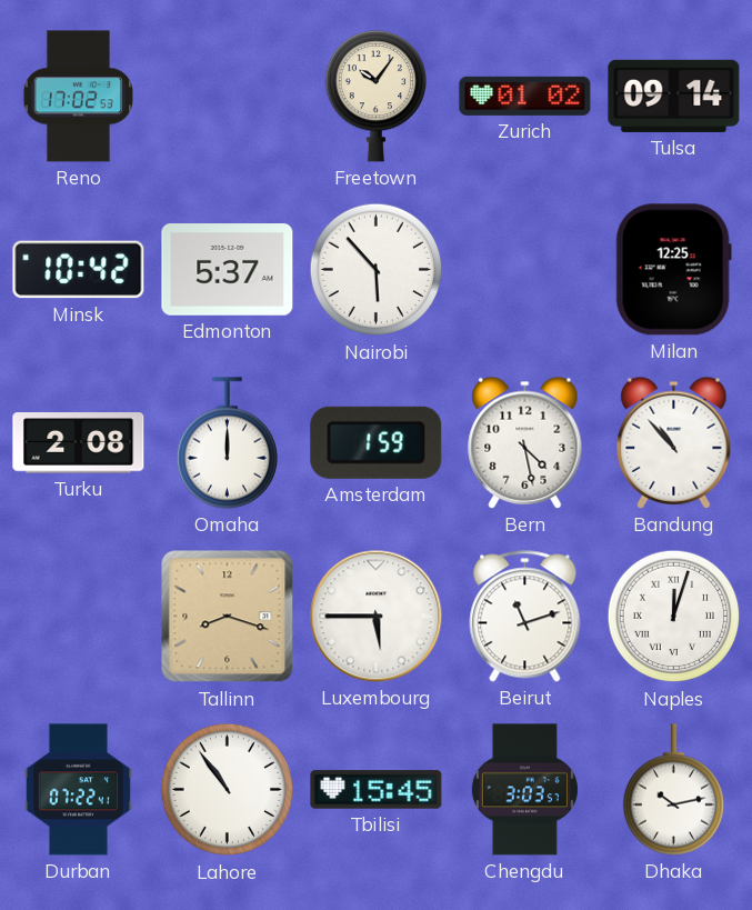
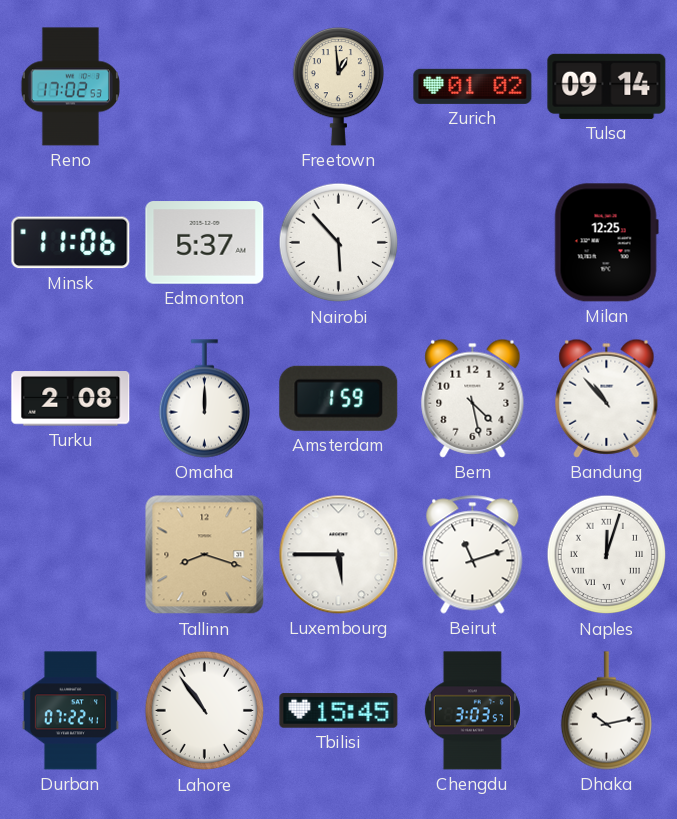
Freetown: 10:06 -> 12:59 (338, 87)
Minsk: 10:42 -> 11:06 (71, 243)
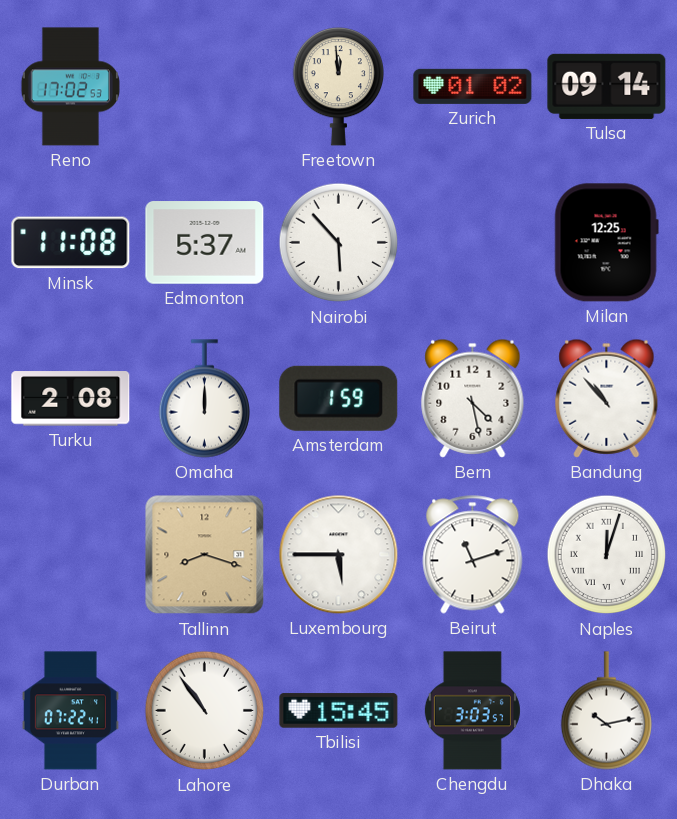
Freetown: 12:59 -> 11:59 (338, 87)
Minsk: 11:06 -> 11:08 (71, 243)
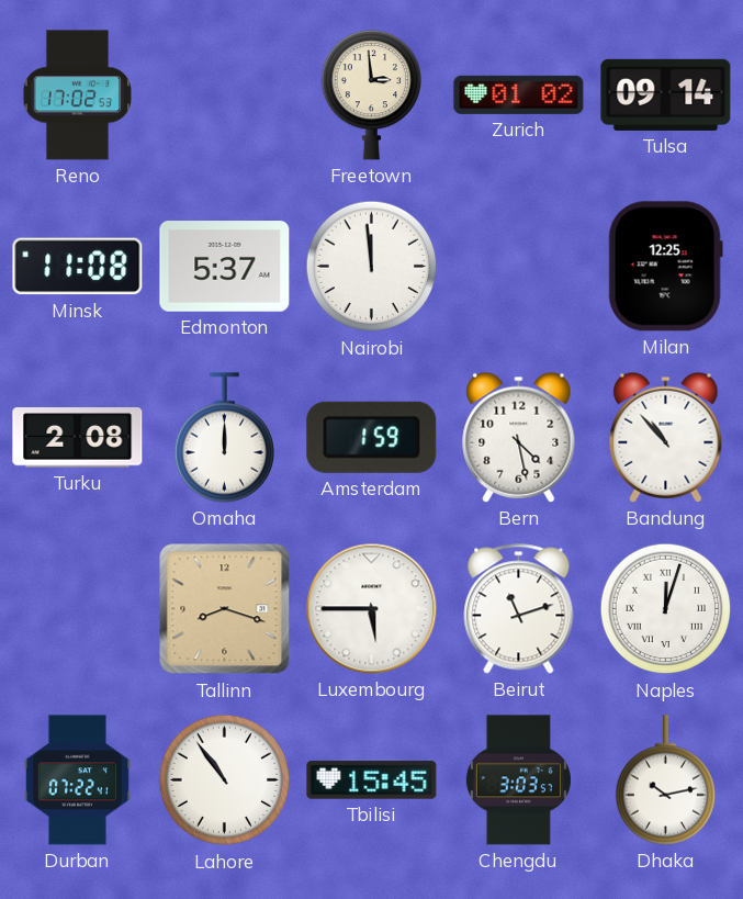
Freetown: 11:59 -> 2:59 (371, 95)
Nairobi: 5:53 -> 11:59 (372, 267)
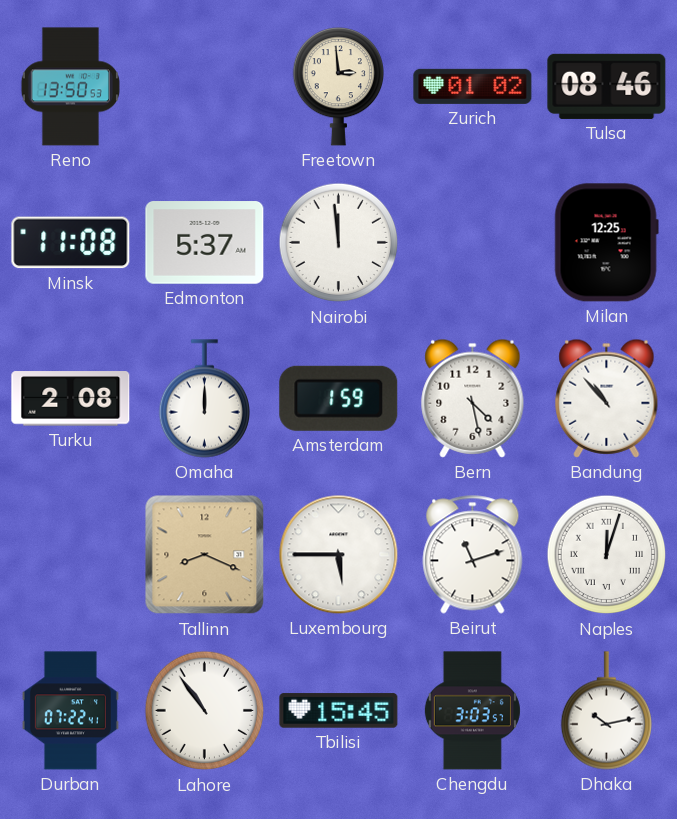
Reno: 17:02 -> 13:50 (70, 87)
Tulsa: 09:14 -> 08:46 (607, 86)
Tallinn: 8:18 -> 8:19 (205, 555)
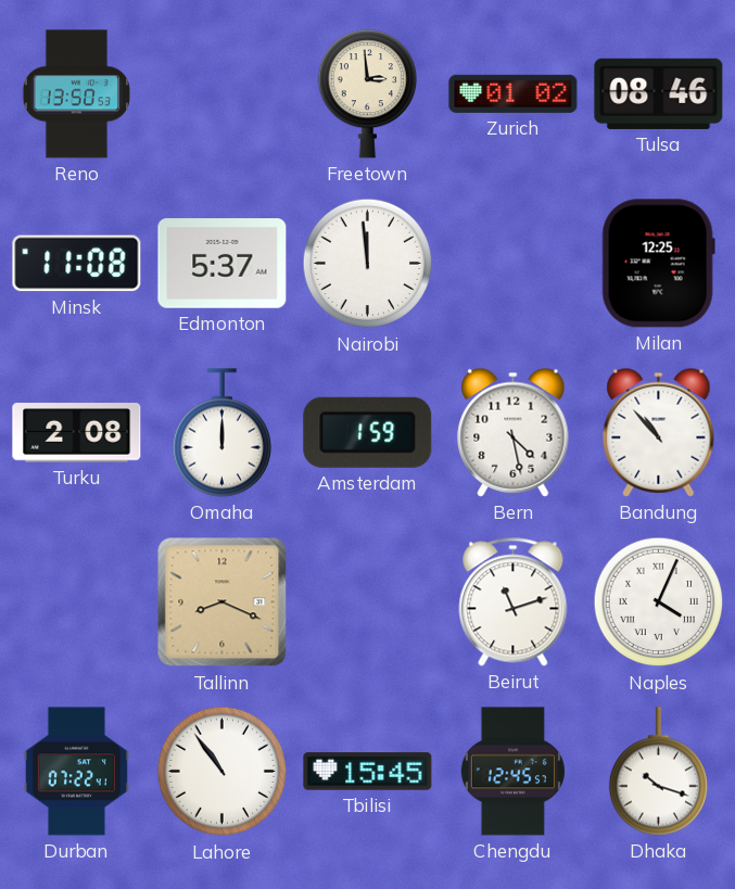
Luxembourg: 5:45 -> none (339, 555)
Naples: 12:03 -> 4:04 (659, 602)
Chengdu: 3:03 -> 12:45 (512, 772)
Dhaka: 10:13 -> 10:18 (658, 772)
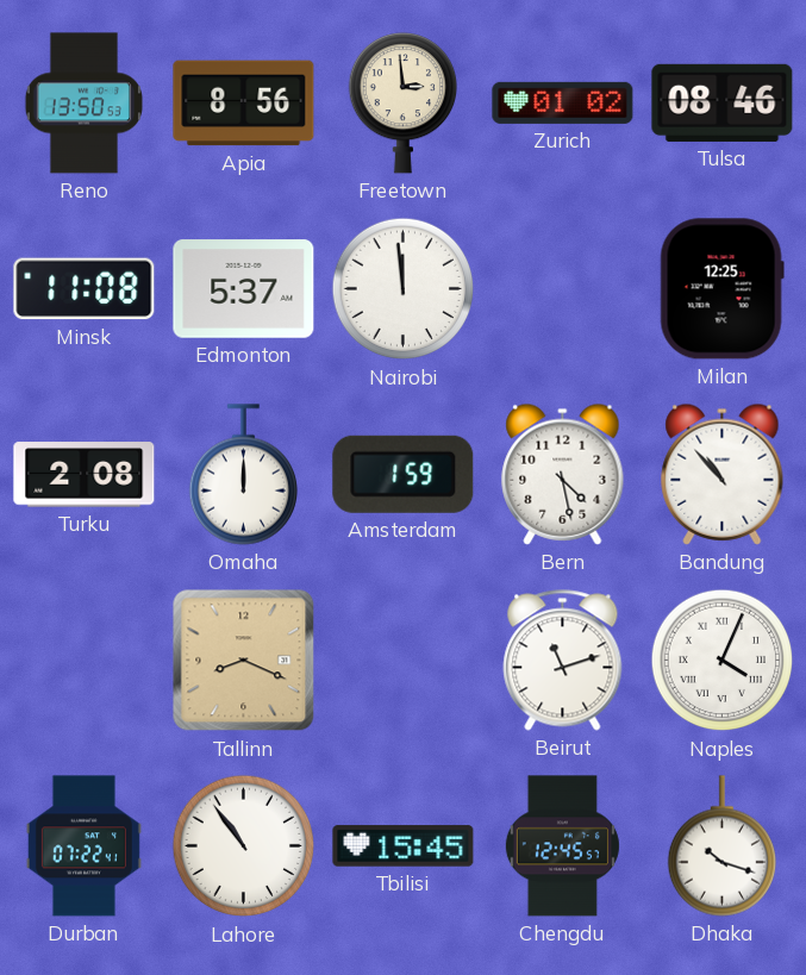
Apia: none -> 8:56 (244, 104)
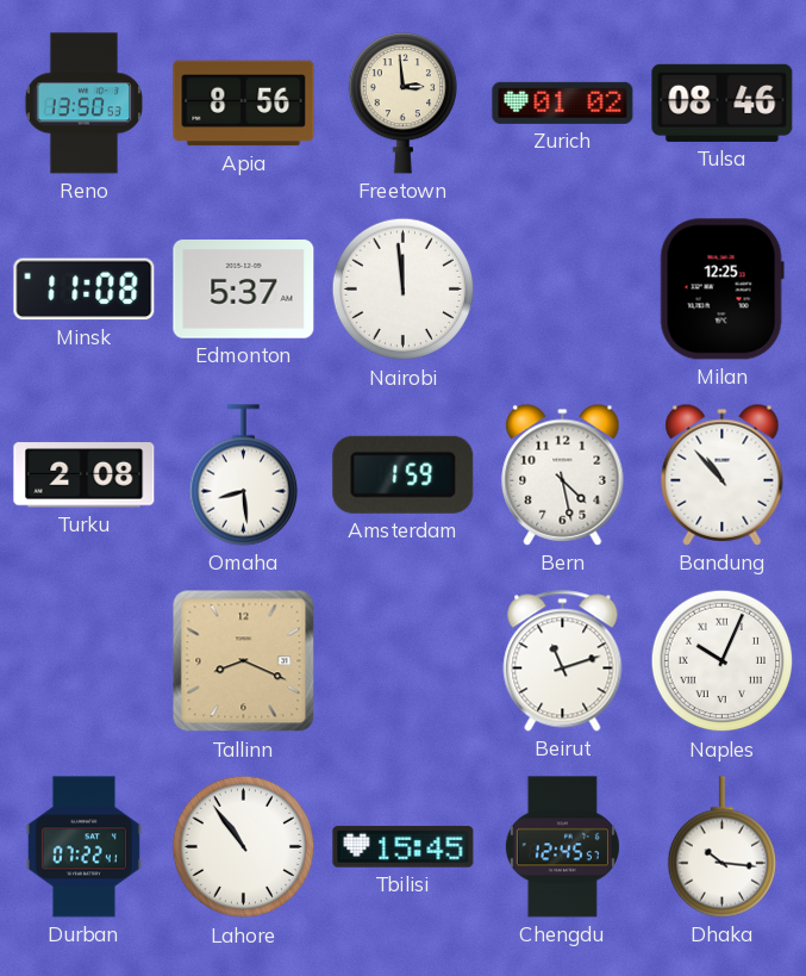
Omaha: 12:00 -> 8:29 (243, 475)
Naples: 4:04 -> 10:04 (723, 661)
Dhaka: 10:18 -> 10:16 (721, 847)
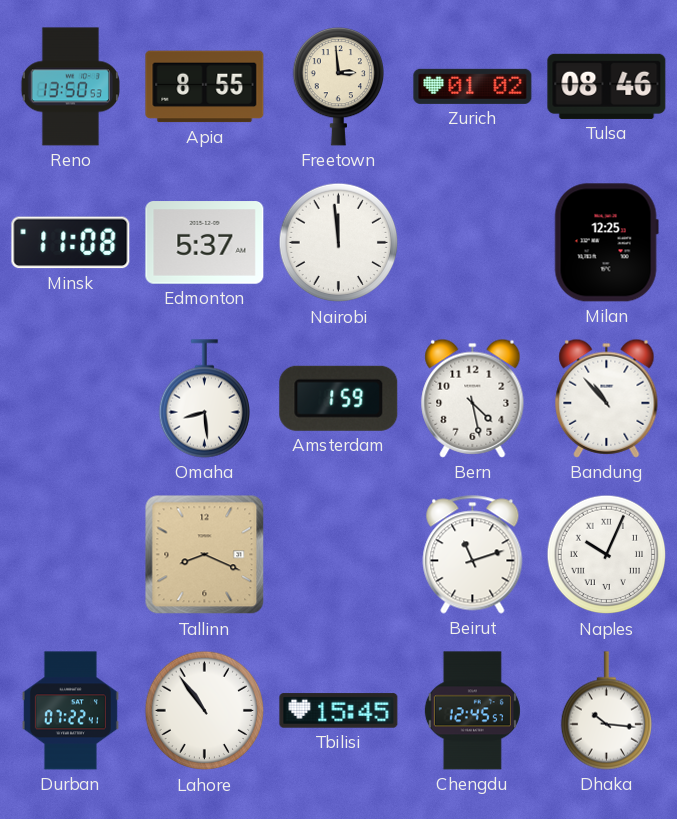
Apia: 8:56 -> 8:55 (205, 87)
Turku: 2:08 -> none (85, 475)
